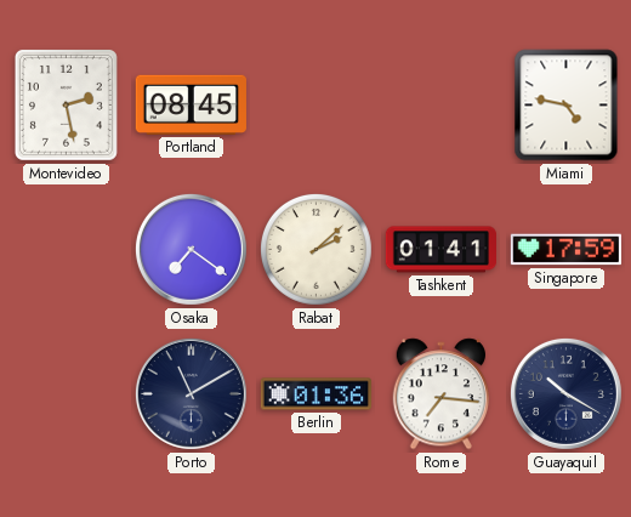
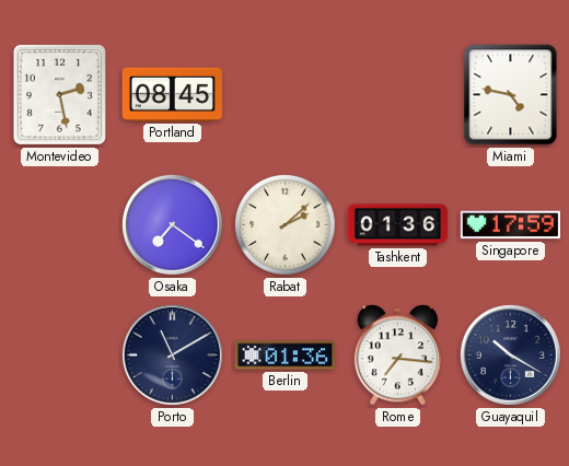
Tashkent: 01:41 -> 01:36 (397, 225)
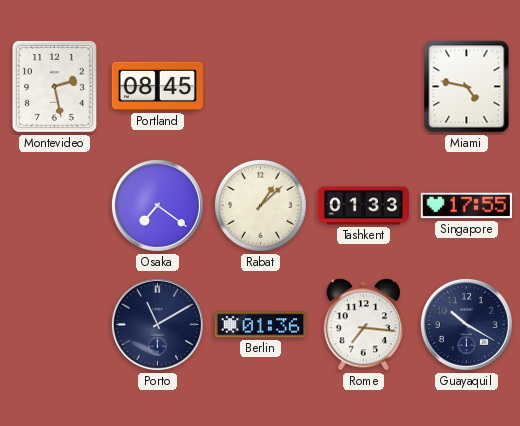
Rabat: 2:08 -> 1:08 (260, 205)
Tashkent: 01:36 -> 01:33 (363, 206)
Singapore: 17:59 -> 17:55 (466, 206)
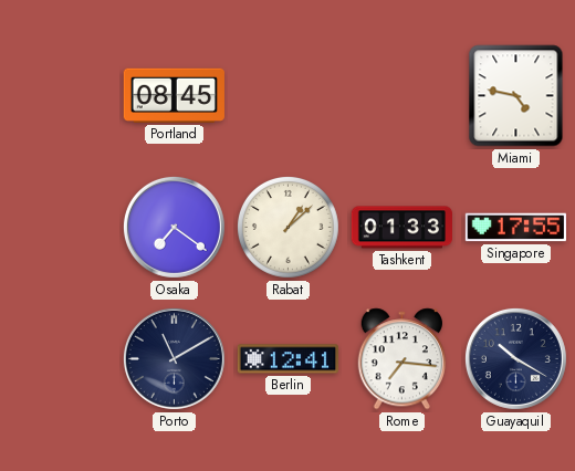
Montevideo: 2:28 -> none (54, 86)
Berlin: 01:36 -> 12:41 (287, 359)
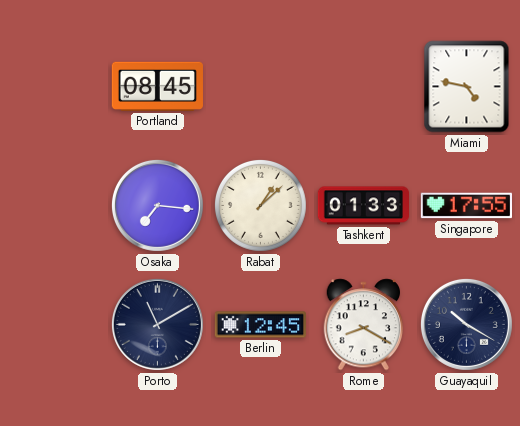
Osaka: 7:21 -> 7:16 (157, 205)
Berlin: 12:41 -> 12:45 (260, 325)
Rome: 7:16 -> 8:20 (364, 325)
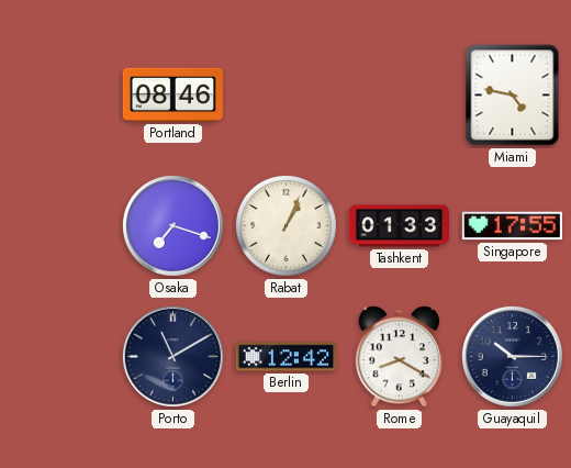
Portland: 08:45 -> 08:46 (172, 94)
Osaka: 7:16 -> 7:18 (172, 225)
Rabat: 1:08 -> 1:04 (285, 225)
Berlin: 12:45 -> 12:42 (285, 357)
Guayaquil: 10:20 -> 10:15 (512, 356)
